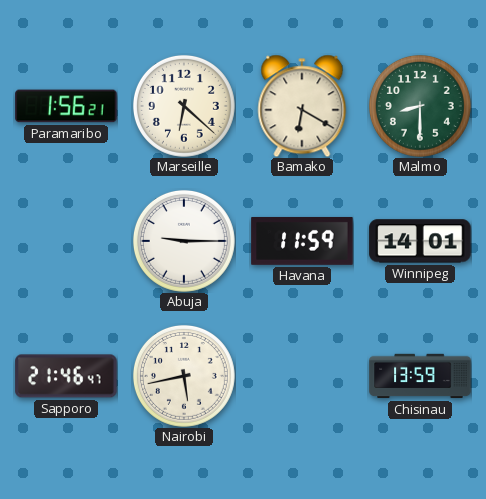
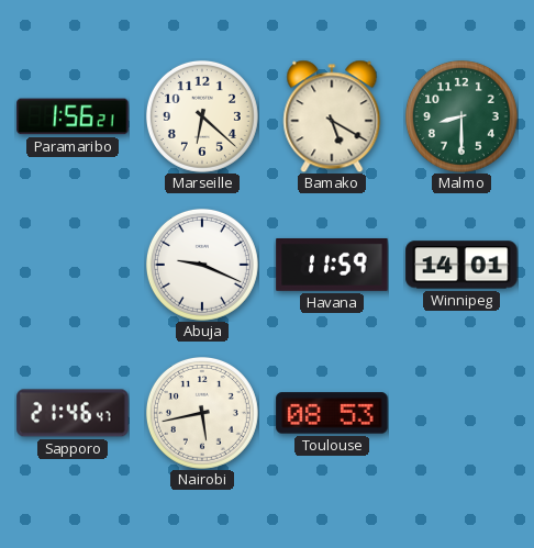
Bamako: 6:20 -> 5:20 (332, 116)
Abuja: 9:15 -> 9:19 (202, 265)
Toulouse: none -> 08:53 (332, 413)
Chisinau: 13:59 -> none (420, 376)
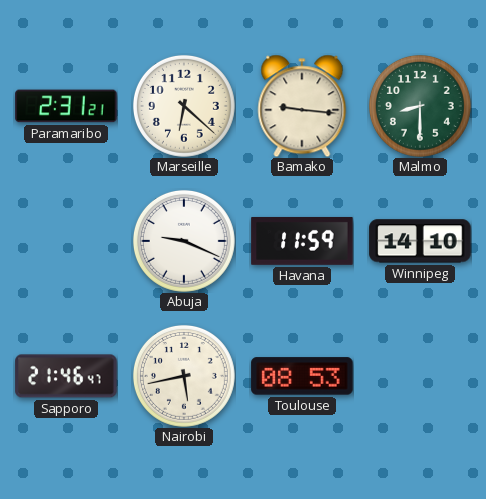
Paramaribo: 1:56 -> 2:31 (66, 106)
Bamako: 5:20 -> 9:16 (302, 106)
Winnipeg: 14:01 -> 14:10 (420, 241)
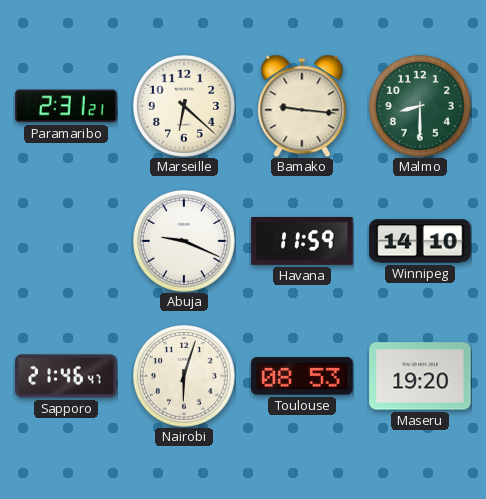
Nairobi: 5:43 -> 6:03 (184, 376)
Maseru: none -> 19:20 (420, 376)
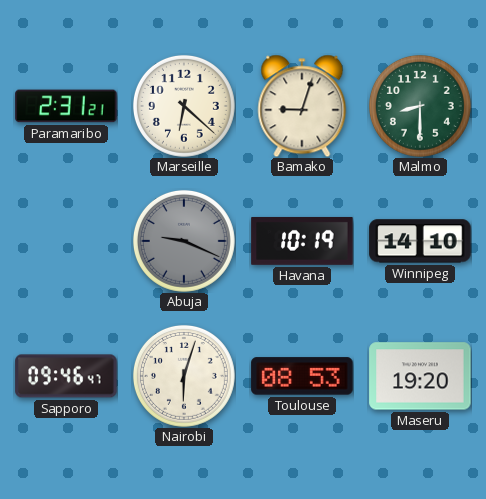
Bamako: 9:16 -> 9:03 (302, 106)
Abuja dial: white -> grey (184, 241)
Havana: 11:59 -> 10:19 (302, 241)
Sapporo: 21:46 -> 09:46 (66, 376)
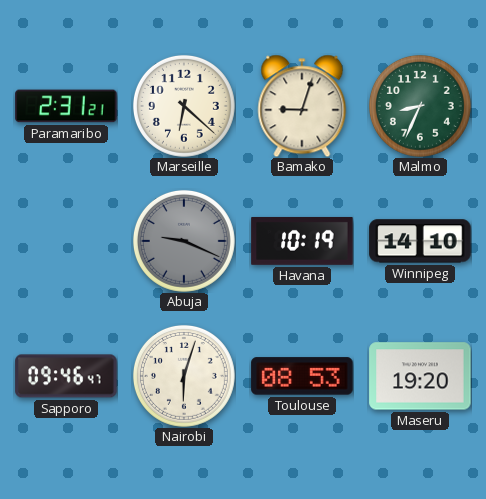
Malmo: 8:30 -> 8:34 (420, 106)
